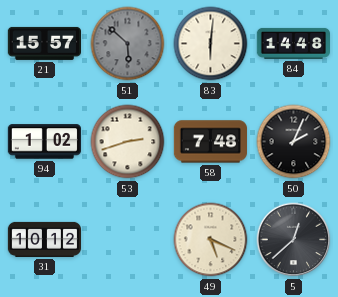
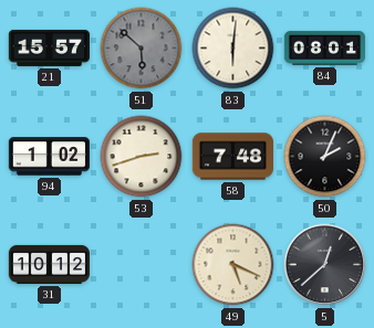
84: 14:48 -> 08:01 (324, 47)
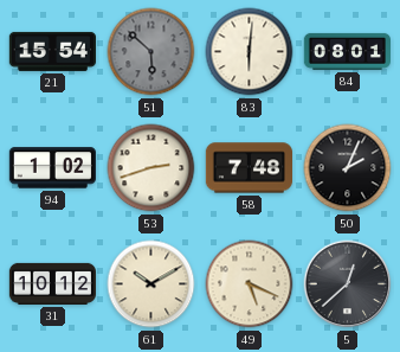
21: 15:57 -> 15:54 (52, 51)
61: none -> 10:10 (151, 284)
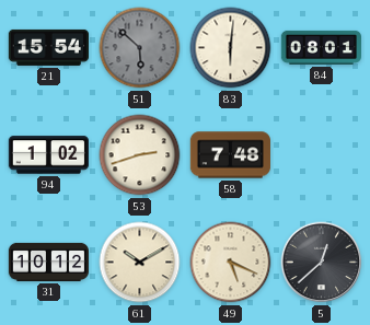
50: 2:04 -> none (348, 168)
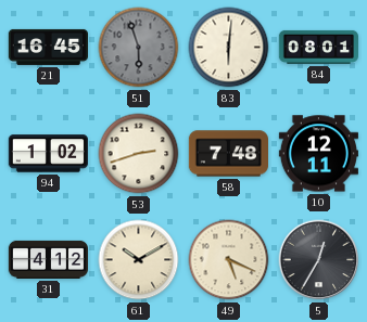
21: 15:54 -> 16:45 (48, 47)
51: 5:52 -> 5:57 (139, 48)
10: none -> 12:11 (318, 154)
31: 10:12 -> 4:12 (48, 259)
5: 12:38 -> 12:35 (319, 260)
